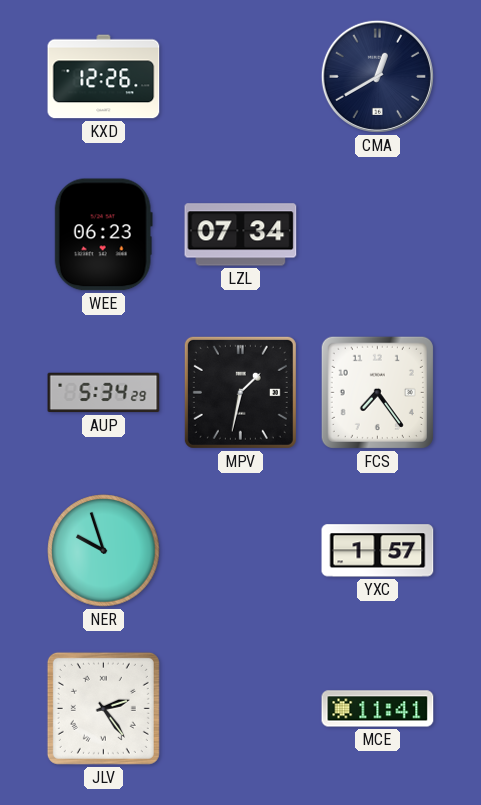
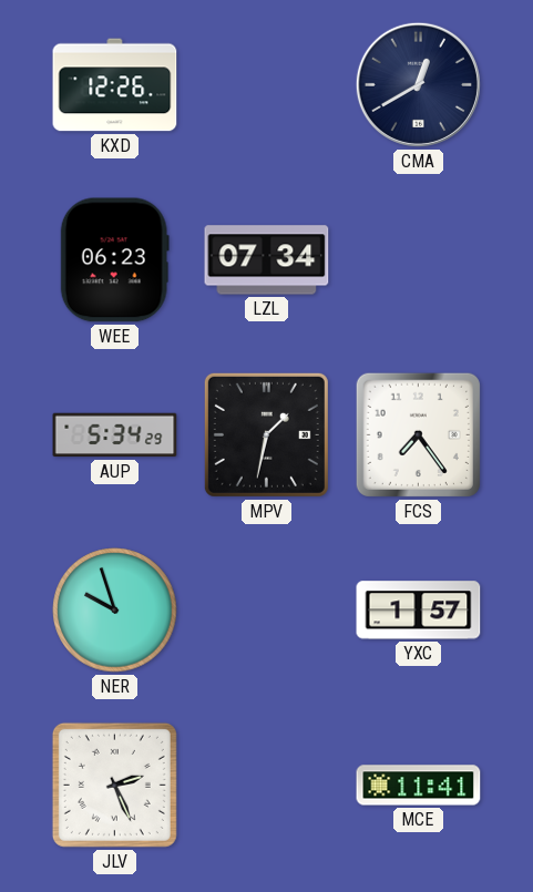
JLV: 2:24 -> 2:26 (114, 785)
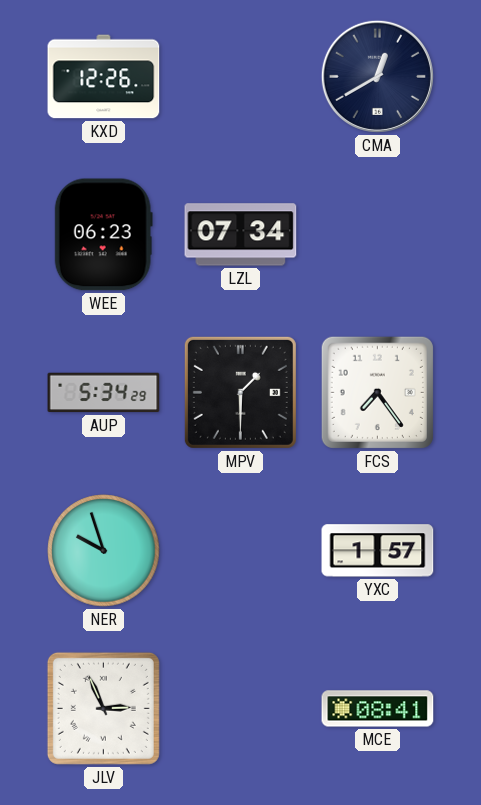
MPV: 1:32 -> 1:30 (240, 392)
JLV: 2:26 -> 2:56 (103, 708)
MCE: 11:41 -> 08:41 (378, 709)
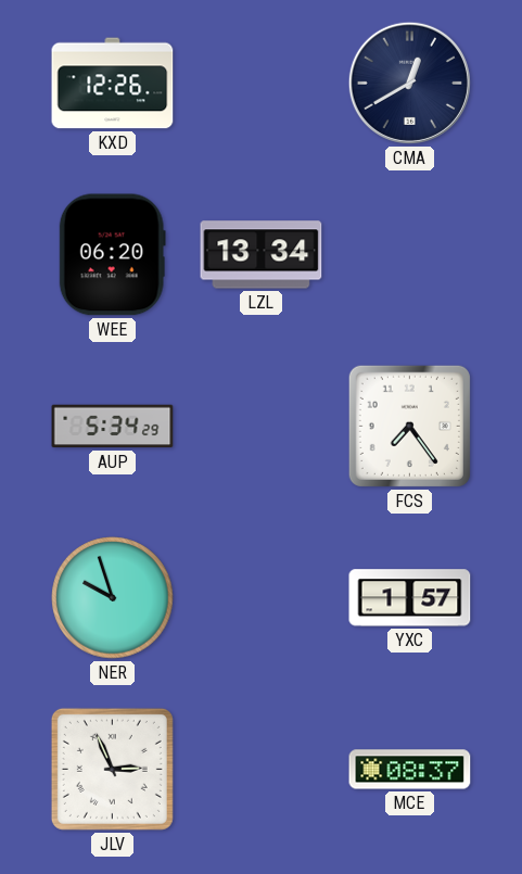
WEE: 06:23 -> 06:20 (112, 255)
LZL: 07:34 -> 13:34 (262, 255)
MPV: 1:30 -> none (240, 392)
MCE: 08:41 -> 08:37 (410, 770)
